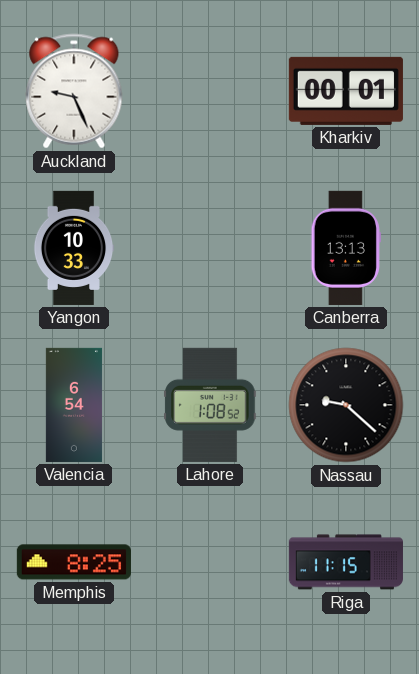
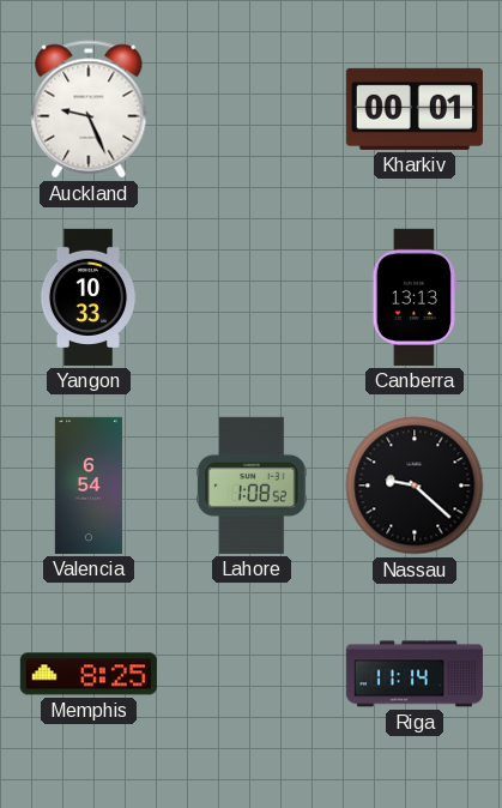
Riga: 11:15 -> 11:14 (415, 674)
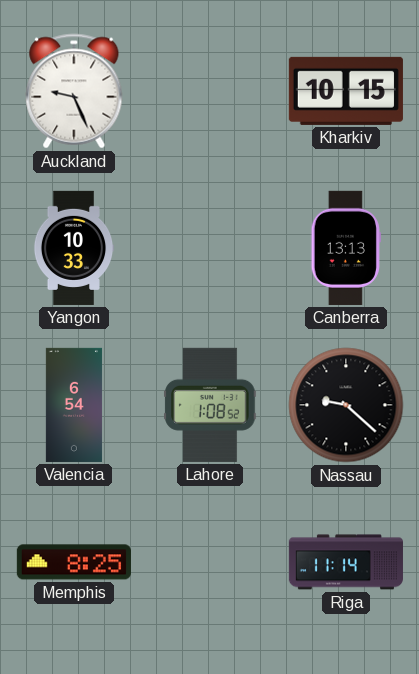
Kharkiv: 00:01 -> 10:15 (346, 91)
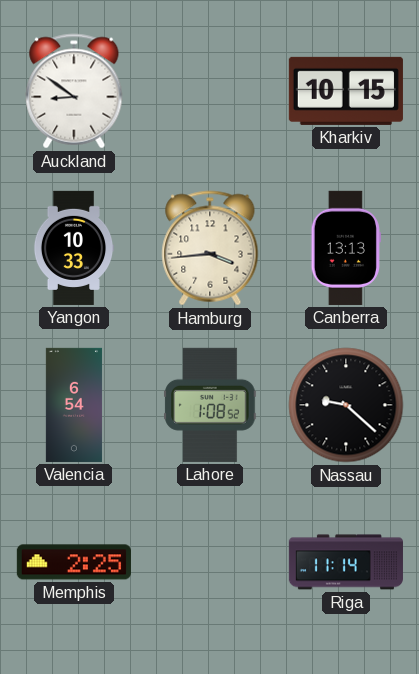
Auckland: 9:26 -> 8:51 (74, 91)
Hamburg: none -> 3:44 (210, 248)
Memphis: 8:25 -> 2:25 (74, 562)
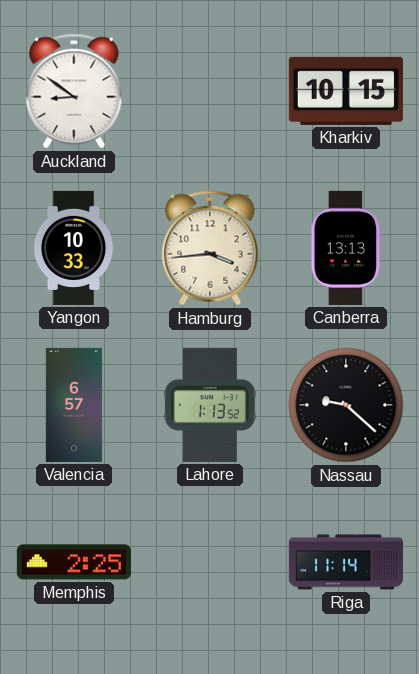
Valencia: 6:54 -> 6:57 (74, 405)
Lahore: 1:08 -> 1:13 (210, 405)
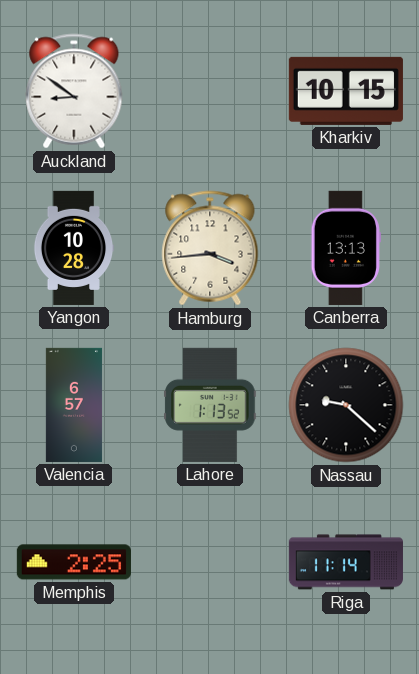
Yangon: 10:33 -> 10:28 (74, 248)
